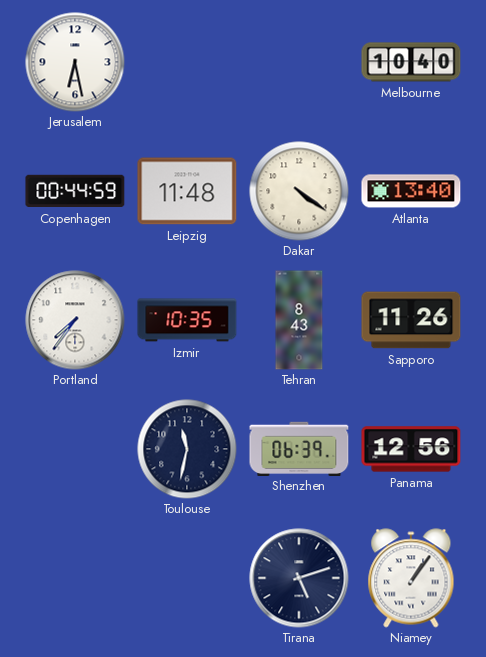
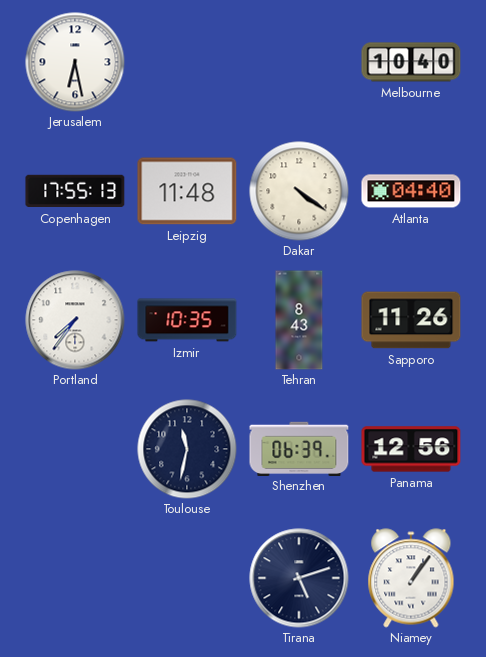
Copenhagen: 00:44 -> 17:55 (75, 191)
Atlanta: 13:40 -> 04:40 (411, 191)
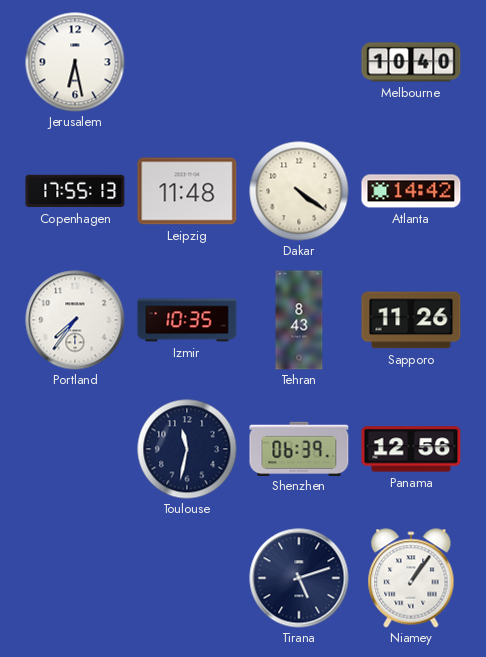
Atlanta: 04:40 -> 14:42 (411, 191)
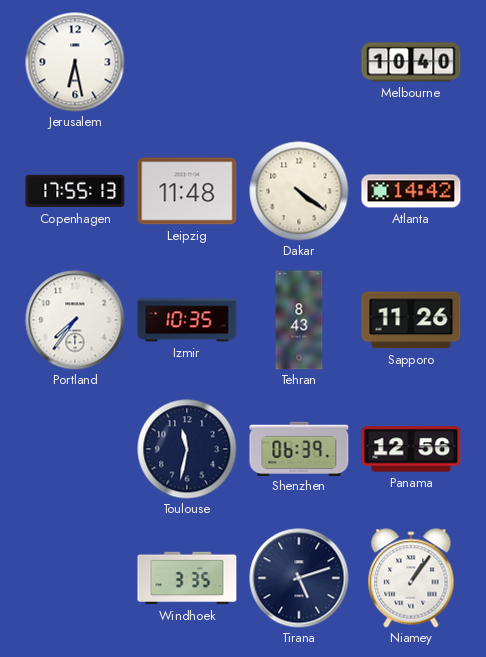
Windhoek: none -> 3:35 (187, 578)
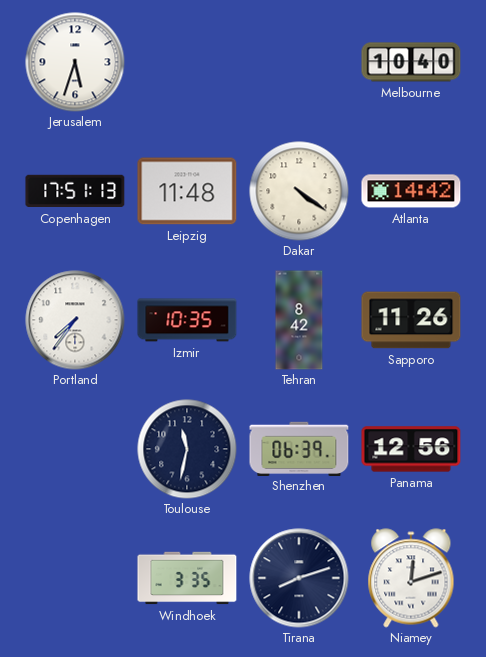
Jerusalem: 6:28 -> 5:33 (75, 62)
Copenhagen: 17:55 -> 17:51 (75, 191)
Tehran: 8:43 -> 8:42 (299, 320)
Tirana: 5:12 -> 8:12 (299, 578)
Niamey: 1:06 -> 12:12 (411, 578)
